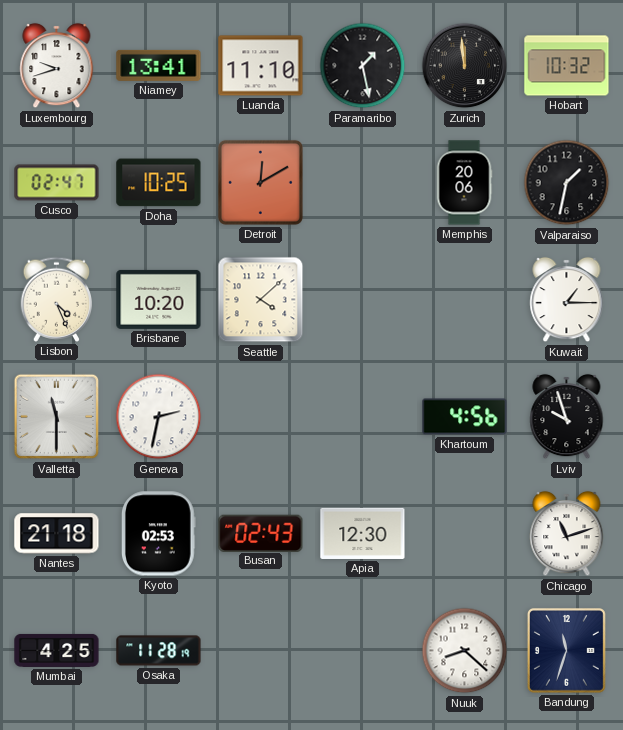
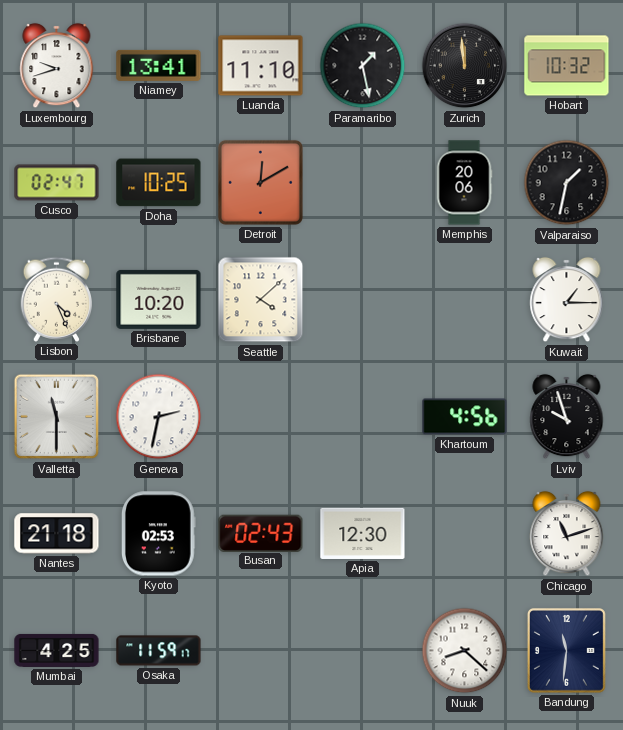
Osaka: 11:28 -> 11:59 (159, 651)
Bandung: 11:33 -> 11:31 (566, 650)
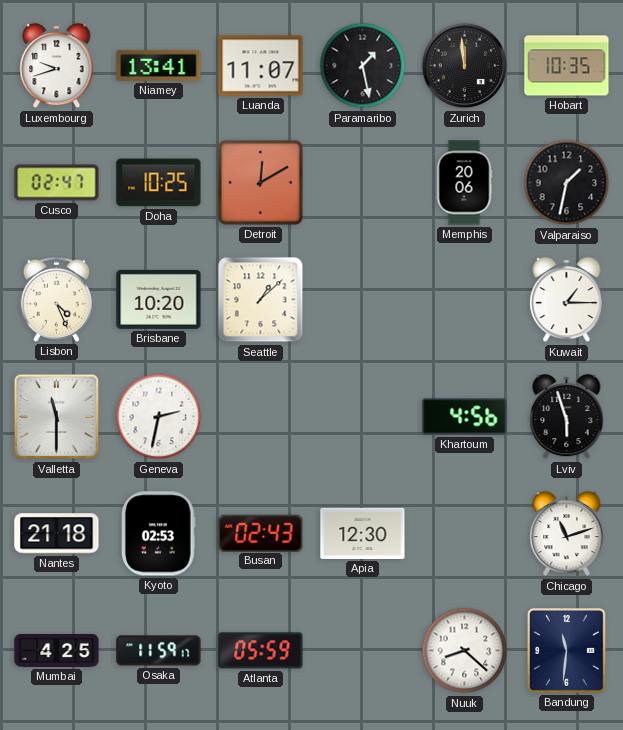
Luanda: 11:10 -> 11:07 (261, 66)
Hobart: 10:32 -> 10:35 (567, 66)
Seattle: 4:08 -> 1:08 (261, 300)
Lviv: 9:57 -> 5:57 (567, 417)
Atlanta: none -> 05:59 (261, 651)
